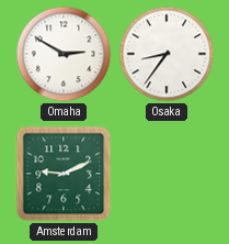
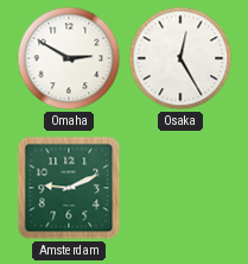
Osaka: 8:36 -> 12:25 (180, 58)
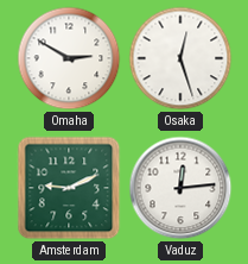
Osaka: 12:25 -> 12:27 (180, 58)
Vaduz: none -> 12:14 (180, 188)
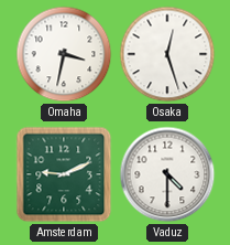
Omaha: 2:50 -> 3:32 (64, 54)
Vaduz: 12:14 -> 4:30 (167, 174)
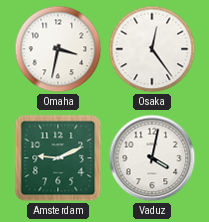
Osaka: 12:27 -> 12:24 (152, 49)
Vaduz: 4:30 -> 4:02 (152, 158)
